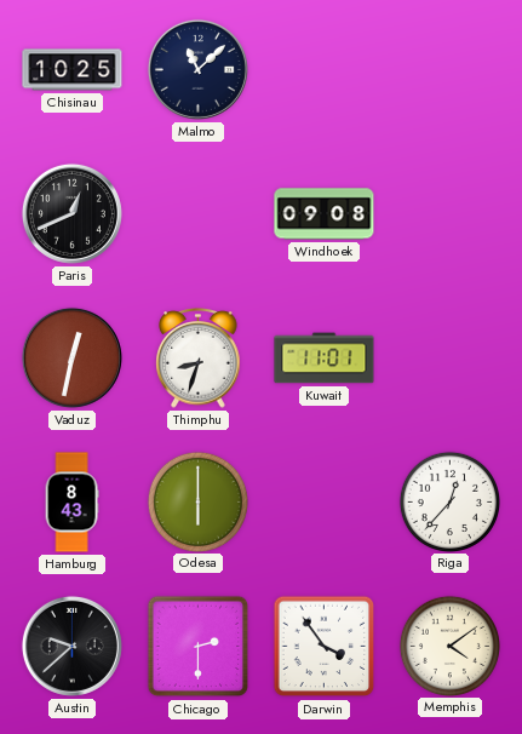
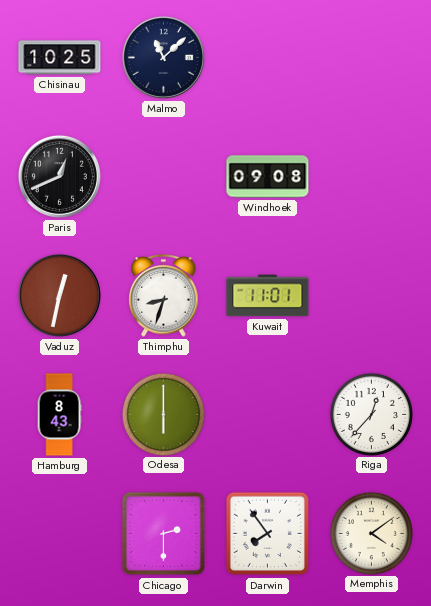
Austin: 9:38 -> none (71, 646)
Darwin: 3:54 -> 7:54 (268, 534)
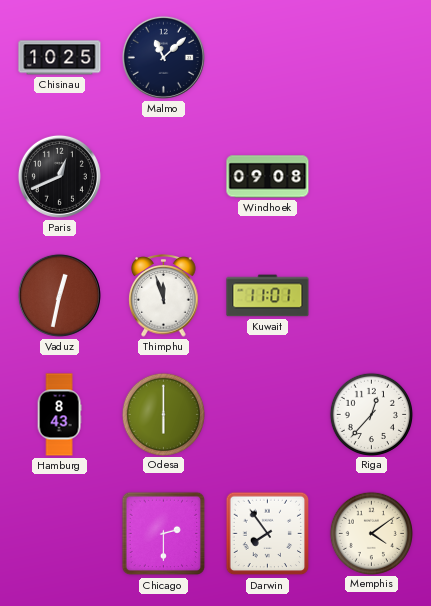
Thimphu: 8:33 -> 11:57 (164, 296)
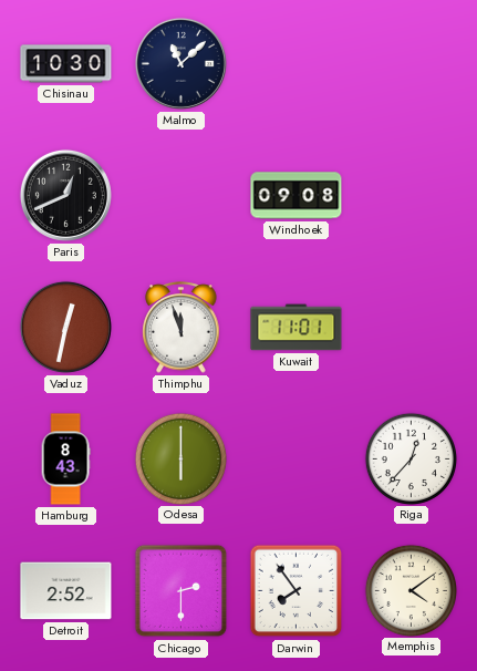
Chisinau: 10:25 -> 10:30 (66, 64)
Detroit: none -> 2:52 (66, 591)
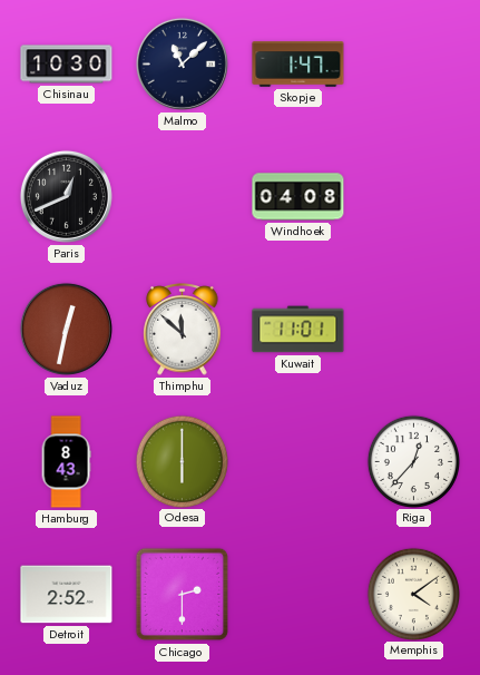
Skopje: none -> 1:47 (298, 65)
Windhoek: 09:08 -> 04:08 (298, 197)
Thimphu: 11:57 -> 11:52 (183, 330)
Darwin: 7:54 -> none (297, 591)
